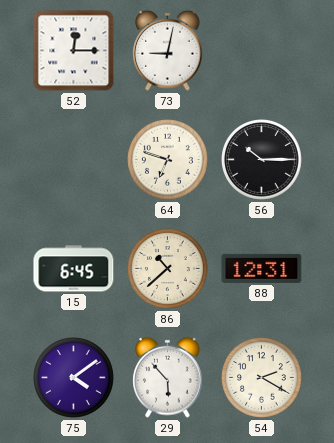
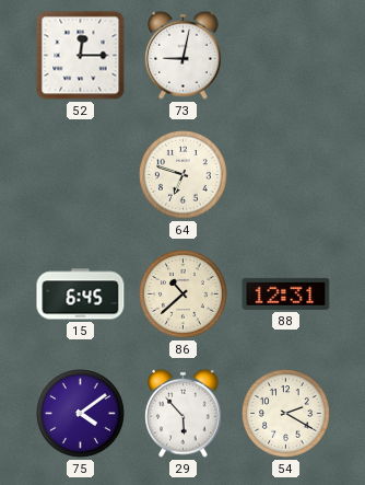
56: 10:15 -> none (262, 160)
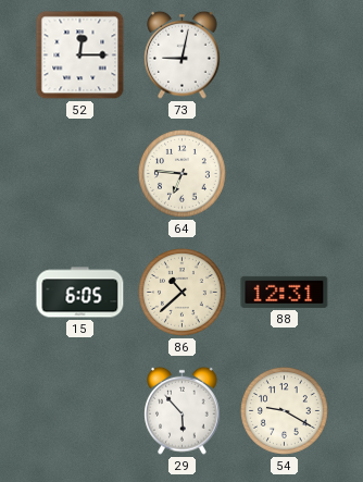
64: 6:48 -> 6:46 (183, 174)
15: 6:45 -> 6:05 (80, 293)
75: 4:09 -> none (81, 414)
54: 2:20 -> 9:20 (285, 411)
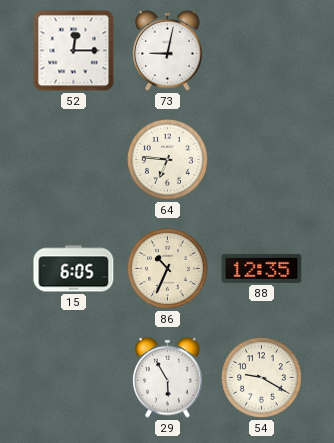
86: 10:38 -> 10:34 (168, 269)
88: 12:31 -> 12:35 (262, 268)
29: 5:53 -> 5:55 (168, 377)
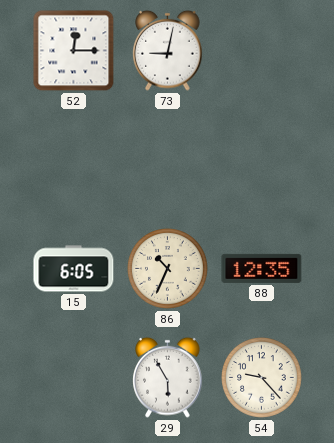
64: 6:46 -> none (168, 160)
54: 9:20 -> 9:23 (262, 378)
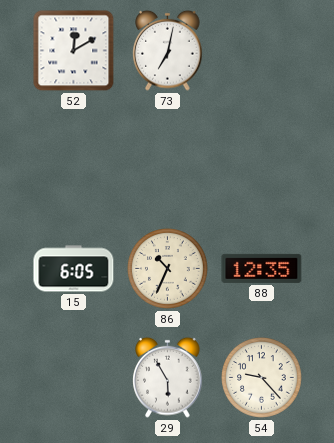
52: 12:15 -> 12:10 (74, 51)
73: 9:02 -> 7:02 (168, 50)
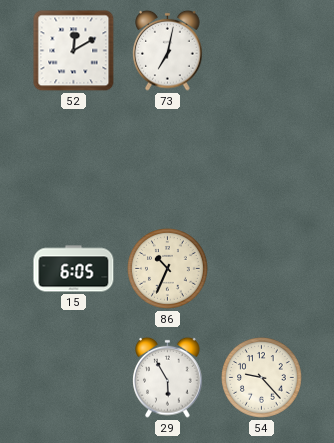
88: 12:35 -> none (262, 268)
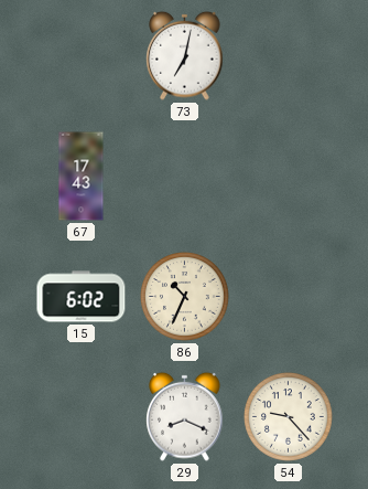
52: 12:10 -> none (74, 51)
67: none -> 17:43 (82, 177)
15: 6:05 -> 6:02 (82, 297)
29: 5:55 -> 8:19 (185, 416)
